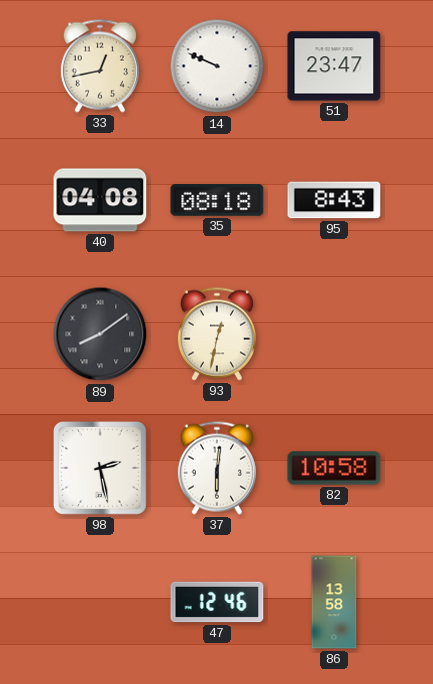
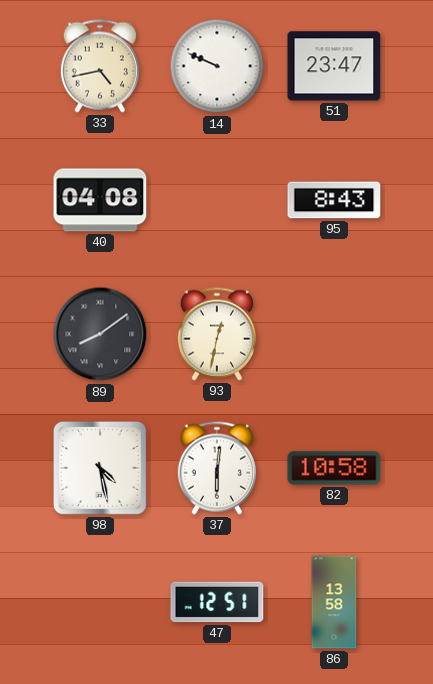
33: 12:43 -> 4:43 (100, 66)
35: 08:18 -> none (217, 200)
98: 2:28 -> 4:28 (101, 469)
47: 12:46 -> 12:51 (217, 602)
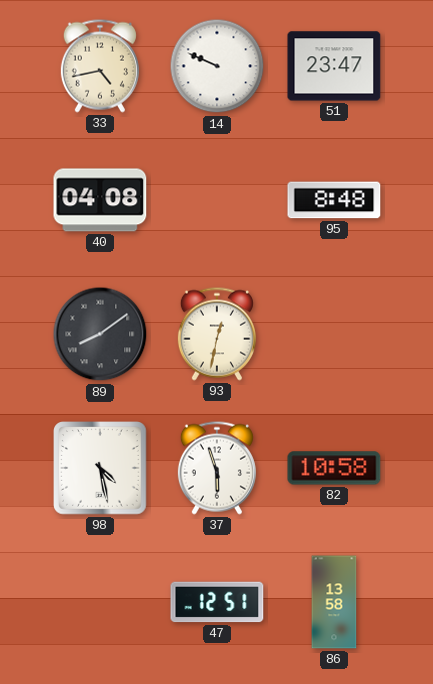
95: 8:43 -> 8:48 (334, 200)
37: 6:01 -> 5:57 (217, 468)
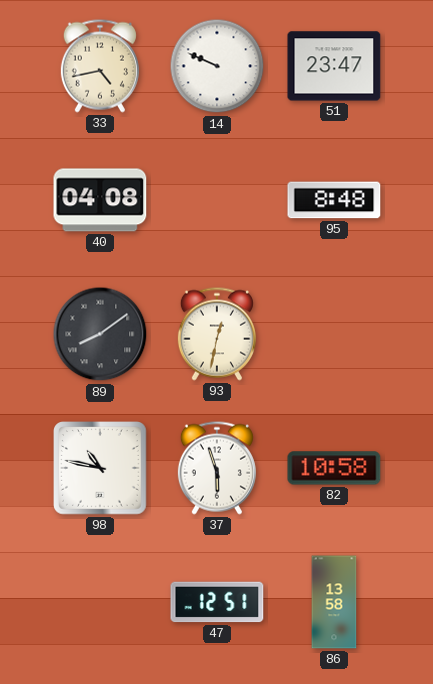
98: 4:28 -> 10:47 (101, 469)
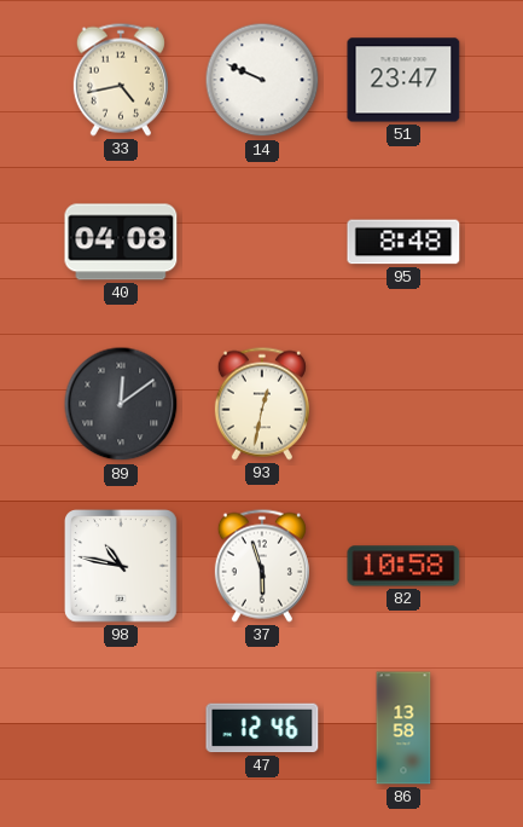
89: 8:09 -> 12:09 (121, 404)
47: 12:51 -> 12:46 (262, 728)
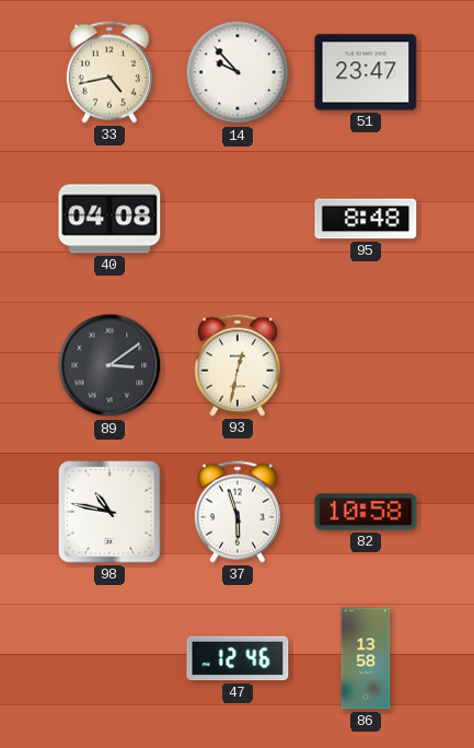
14: 9:49 -> 9:53 (238, 72)
89: 12:09 -> 3:09 (109, 365)
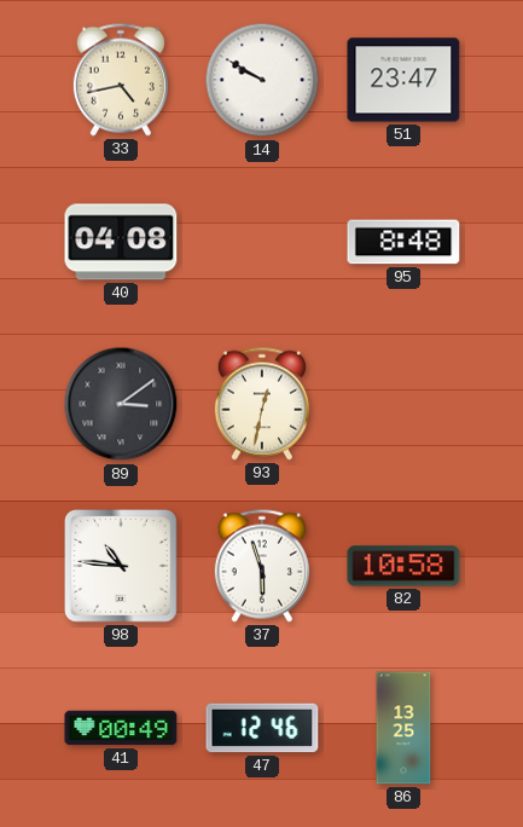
14: 9:53 -> 9:50 (262, 80)
98: 10:47 -> 10:46 (122, 567)
41: none -> 00:49 (121, 728)
86: 13:58 -> 13:25 (403, 728)
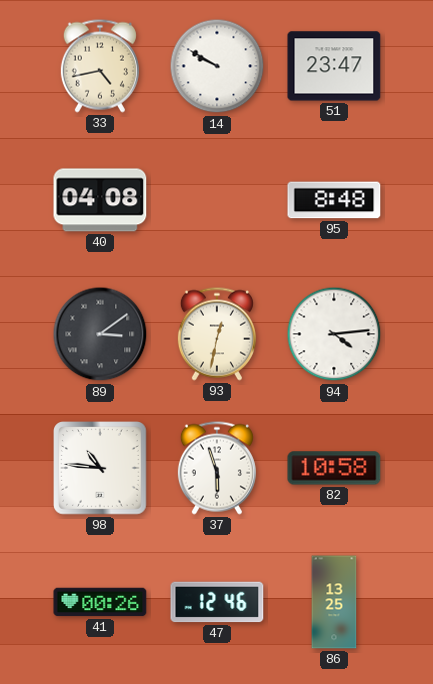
94: none -> 4:14 (334, 334)
41: 00:49 -> 00:26 (100, 602)
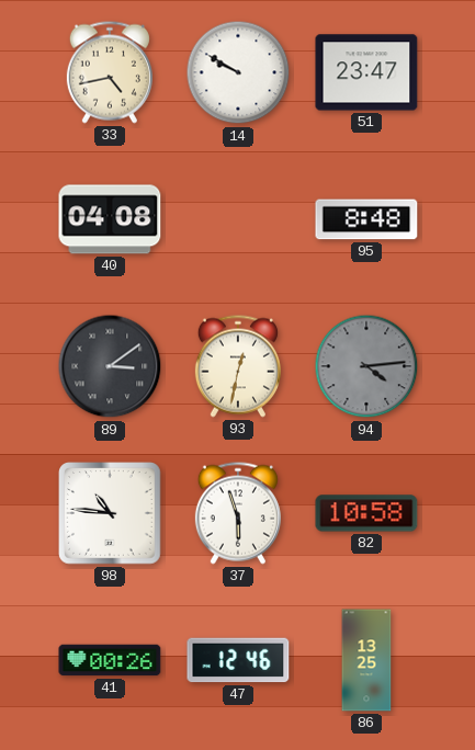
94 dial: white -> grey (366, 366)
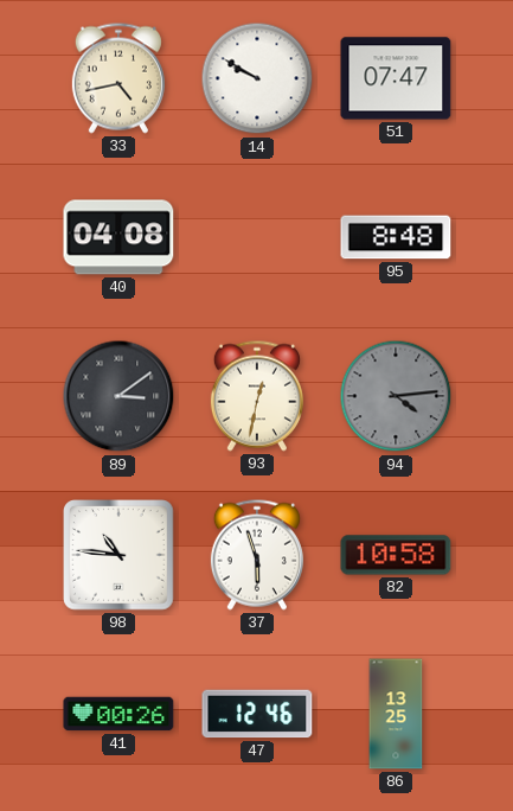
51: 23:47 -> 07:47 (396, 78)
